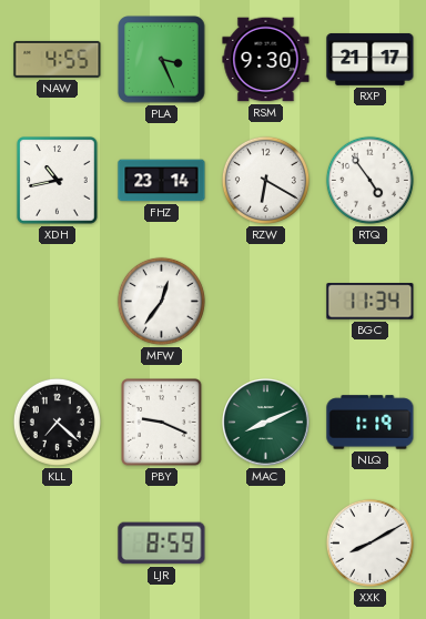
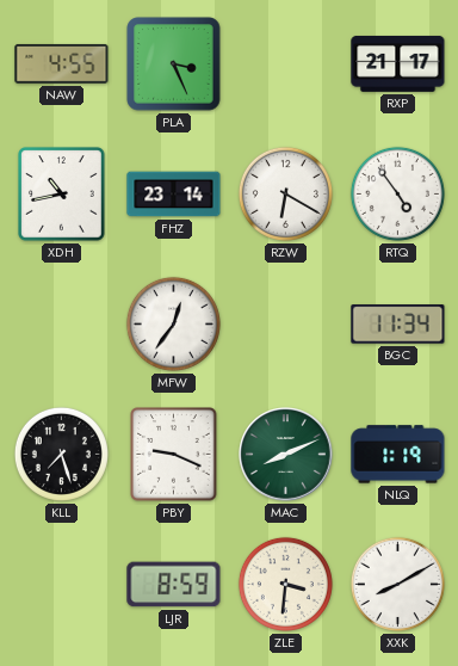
RSM: 9:30 -> none (266, 60)
KLL: 7:22 -> 7:27 (61, 454)
ZLE: none -> 3:31 (285, 584)
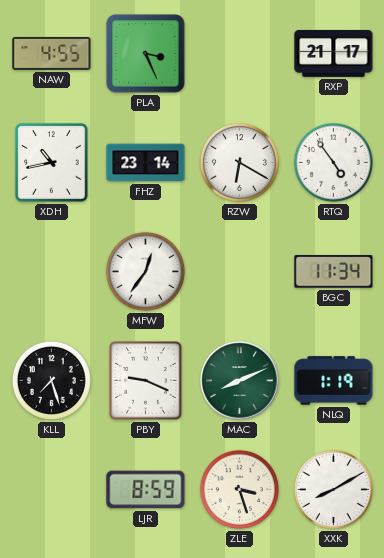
ZLE: 3:31 -> 3:27 (239, 489)
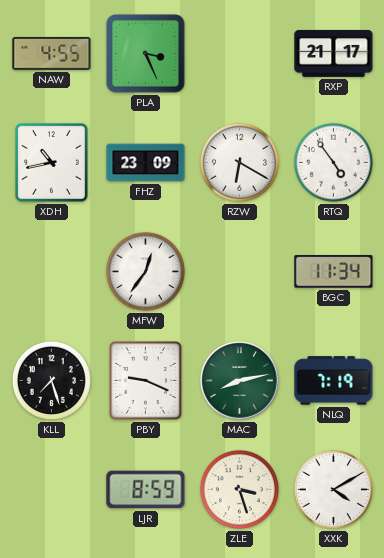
FHZ: 23:14 -> 23:09 (146, 163)
MAC: 8:11 -> 8:13 (240, 381)
NLQ: 1:19 -> 7:19 (334, 381)
XXK: 8:10 -> 4:10 (333, 489)
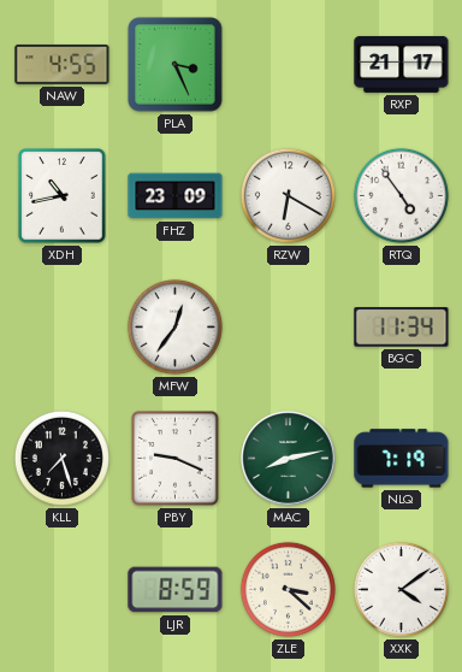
ZLE: 3:27 -> 3:22 (288, 589)
XXK: 4:10 -> 4:09 (401, 589)
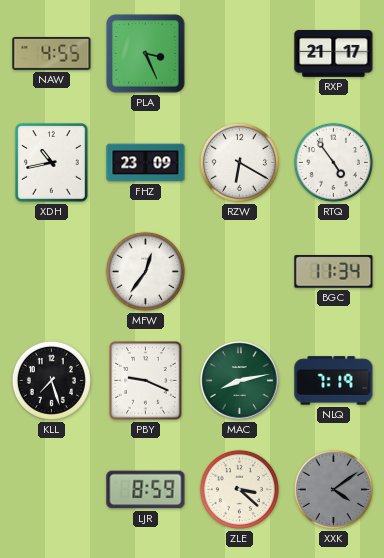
XXK dial: white -> grey (333, 489)
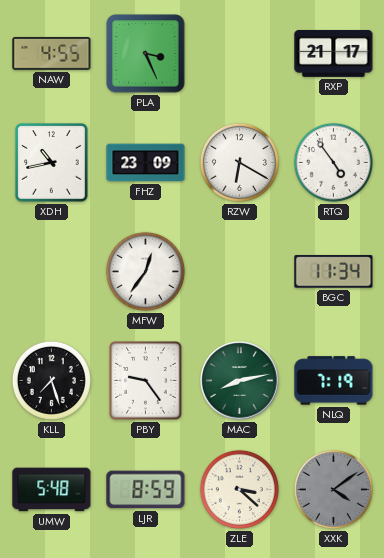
PBY: 9:19 -> 9:24 (146, 381)
UMW: none -> 5:48 (52, 490)
